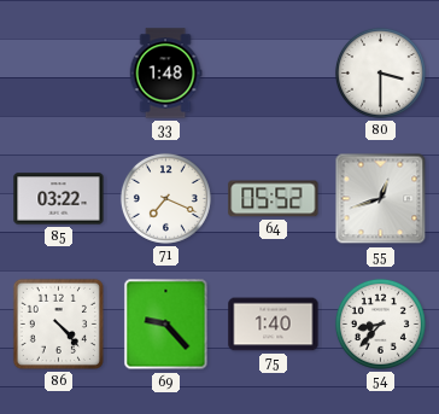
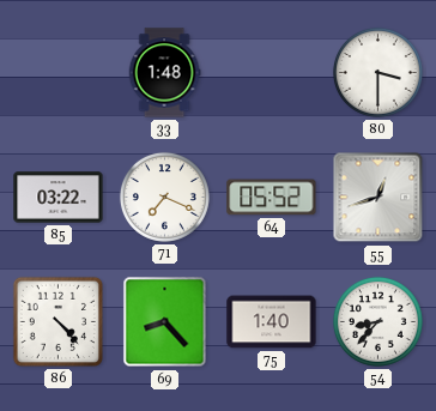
69: 9:23 -> 8:23 (165, 322)
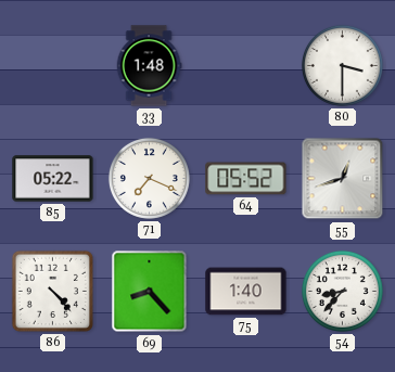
85: 03:22 -> 05:22 (53, 179)
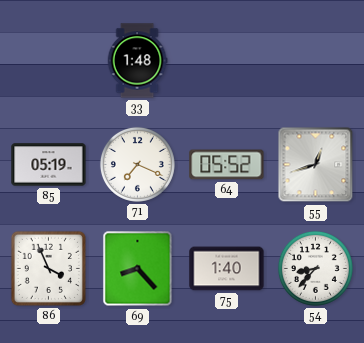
80: 3:30 -> none (342, 65)
85: 05:22 -> 05:19 (49, 165)
86: 4:23 -> 3:56 (48, 268)
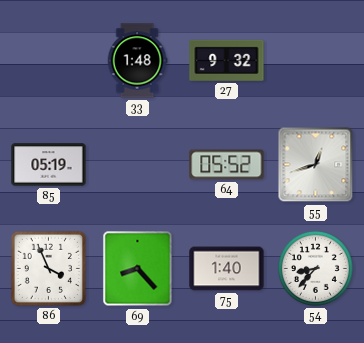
27: none -> 9:32 (227, 60)
71: 7:19 -> none (137, 164)
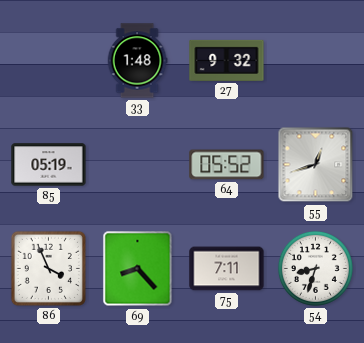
75: 1:40 -> 7:11 (227, 269)
54: 8:37 -> 8:33 (315, 268)
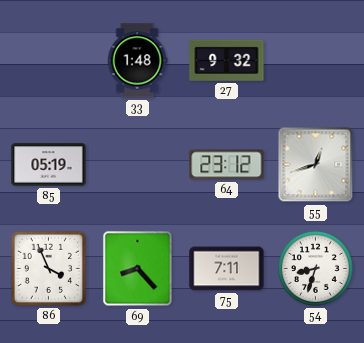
64: 05:52 -> 23:12 (227, 165)
